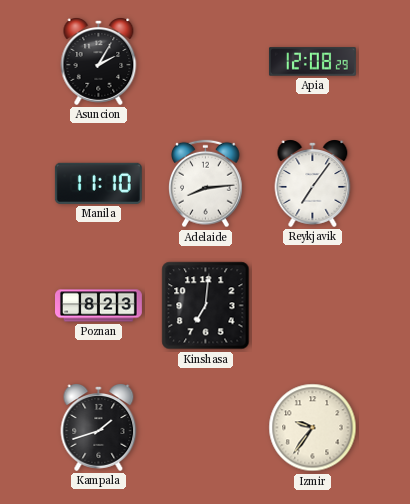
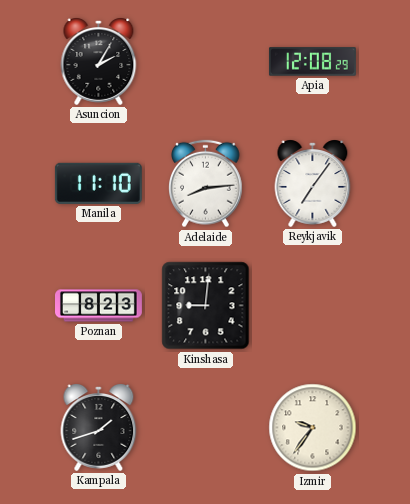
Kinshasa: 7:01 -> 9:01 (206, 306)
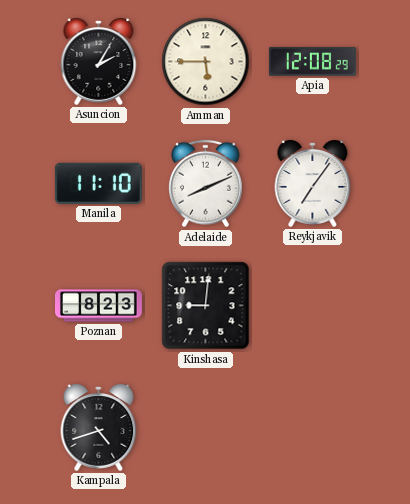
Amman: none -> 5:45 (206, 62)
Adelaide: 8:14 -> 8:11 (206, 184)
Kampala: 1:42 -> 4:42 (99, 427)
Izmir: 9:36 -> none (313, 428)
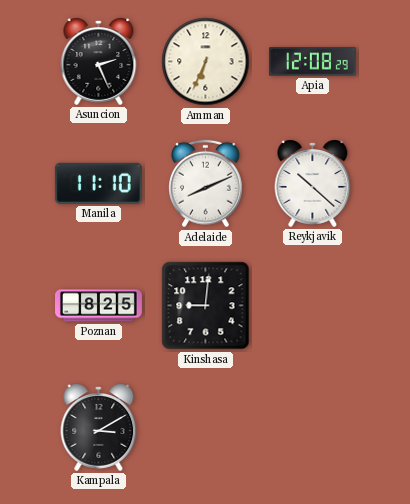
Asuncion: 2:05 -> 2:26 (99, 61)
Amman: 5:45 -> 6:34 (206, 62)
Reykjavik: 7:06 -> 10:22 (313, 183)
Poznan: 8:23 -> 8:25 (99, 306)
Kampala: 4:42 -> 3:10 (99, 427)
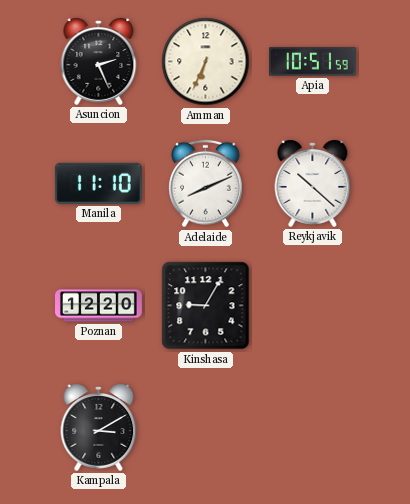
Apia: 12:08 -> 10:51 (312, 62)
Poznan: 8:25 -> 12:20 (99, 306)
Kinshasa: 9:01 -> 9:05 (206, 306)
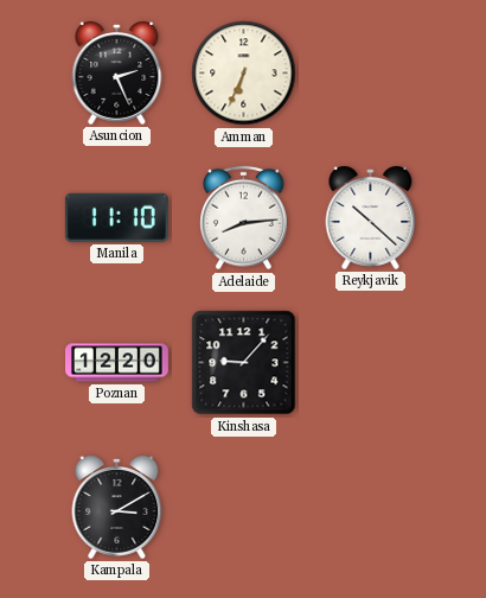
Apia: 10:51 -> none (312, 62)
Adelaide: 8:11 -> 8:14 (244, 218)
Kinshasa: 9:05 -> 9:07 (244, 363)
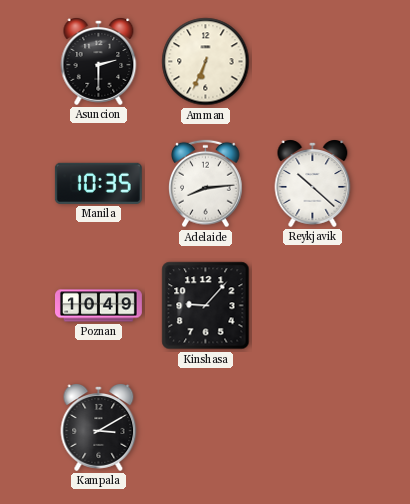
Asuncion: 2:26 -> 2:30 (99, 61)
Manila: 11:10 -> 10:35 (98, 183)
Poznan: 12:20 -> 10:49 (99, 306)
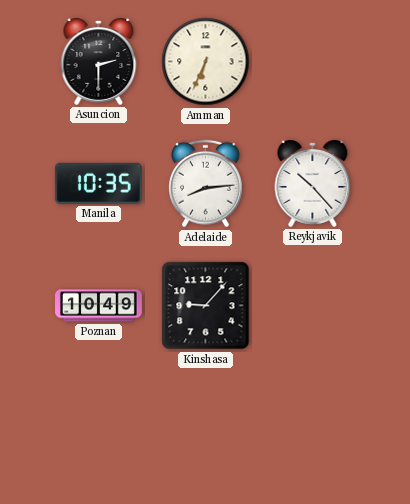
Reykjavik: 10:22 -> 10:23 (313, 183)
Kampala: 3:10 -> none (99, 427)
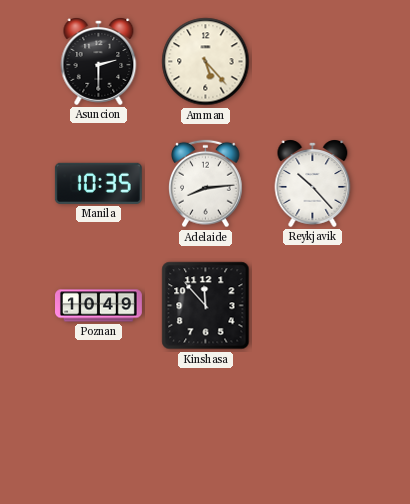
Amman: 6:34 -> 5:23 (206, 62)
Kinshasa: 9:07 -> 11:53 (206, 306)
